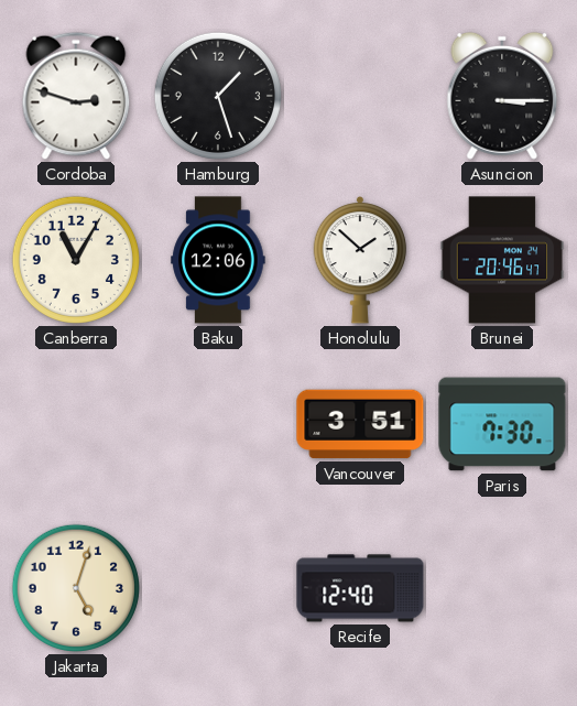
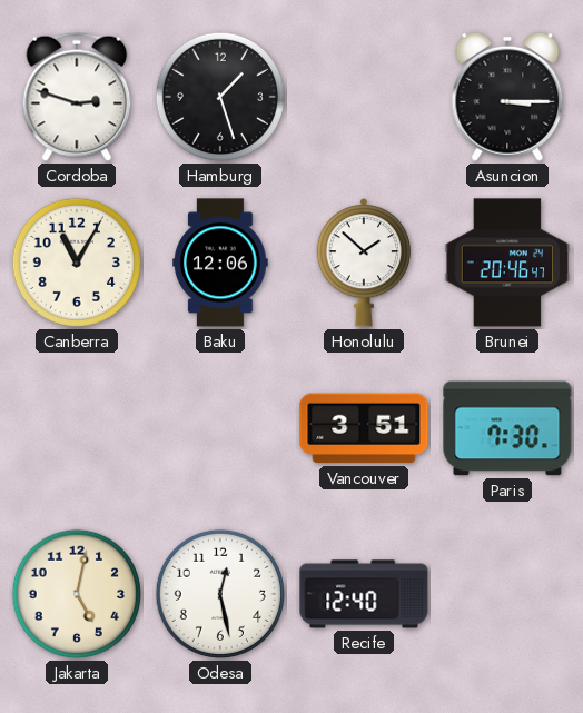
Jakarta: 5:03 -> 5:02 (77, 594)
Odesa: none -> 12:28 (220, 594)
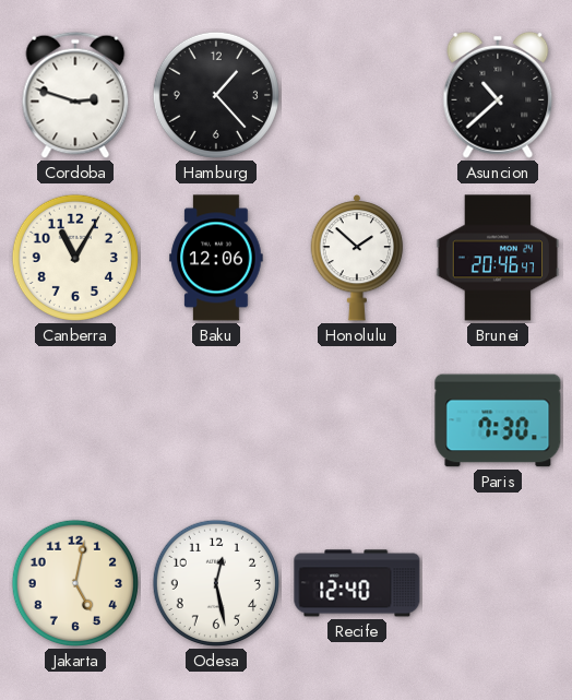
Hamburg: 1:27 -> 1:23 (216, 95)
Asuncion: 3:15 -> 10:38 (498, 95)
Vancouver: 3:51 -> none (364, 428)
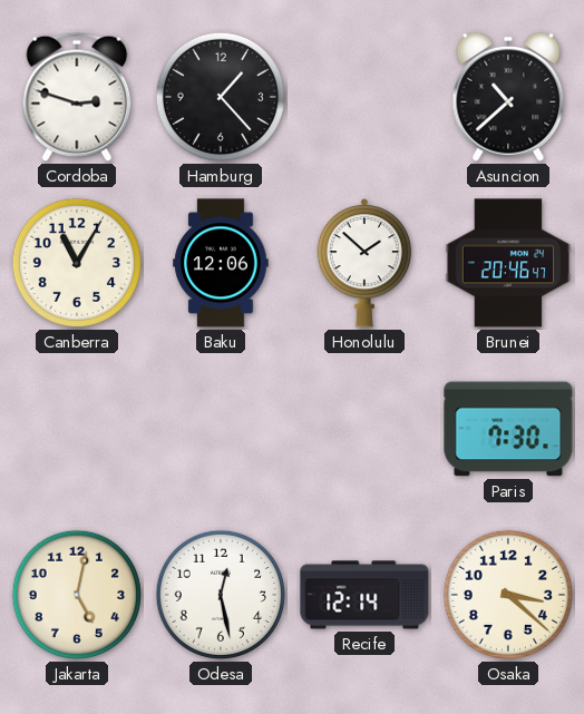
Recife: 12:40 -> 12:14 (364, 595)
Osaka: none -> 3:22 (508, 595)
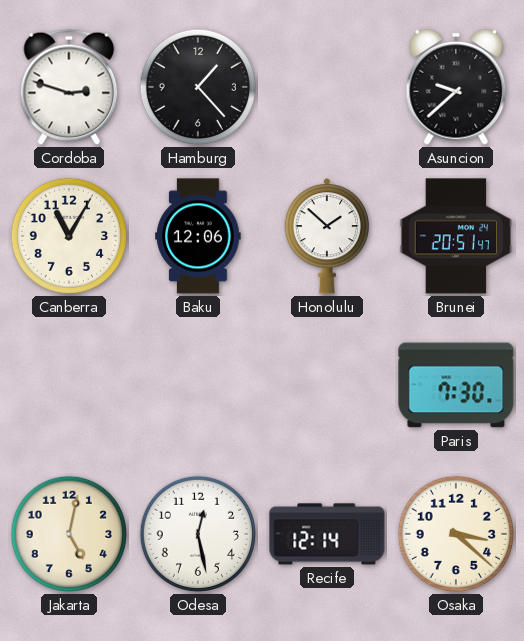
Asuncion: 10:38 -> 9:38 (456, 87)
Brunei: 20:46 -> 20:51 (456, 236)
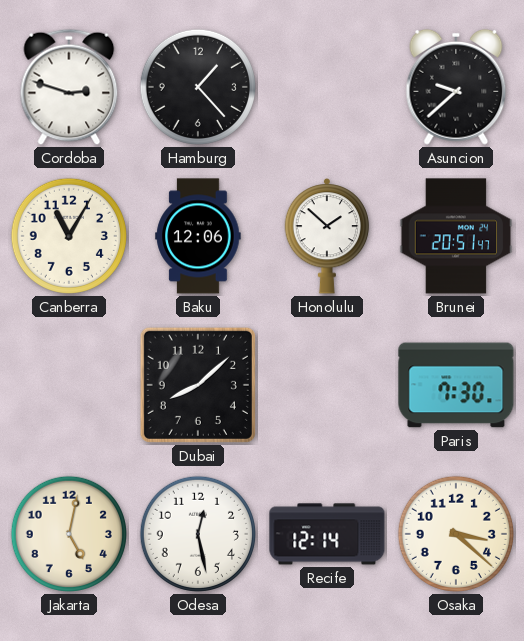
Dubai: none -> 8:08 (198, 385)
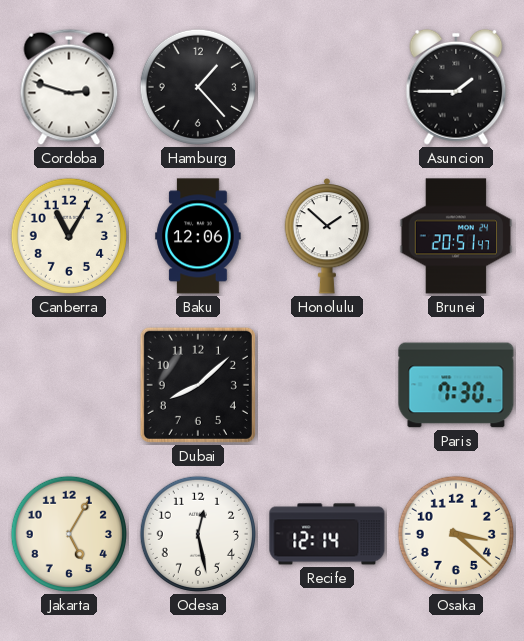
Asuncion: 9:38 -> 1:45 (456, 87)
Jakarta: 5:02 -> 5:05 (69, 534)
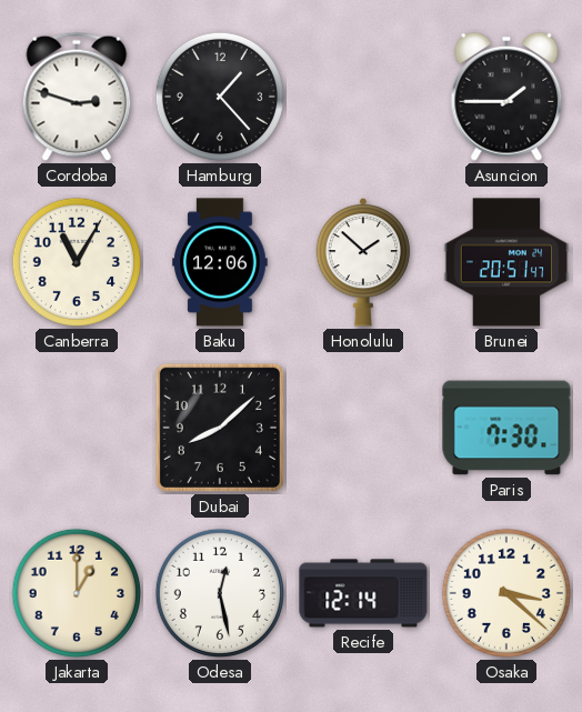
Jakarta: 5:05 -> 1:00 (77, 593)
